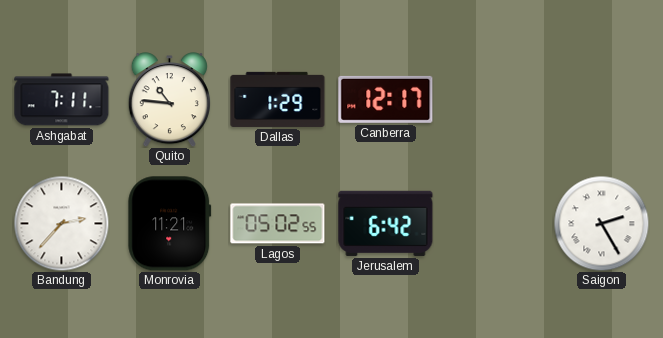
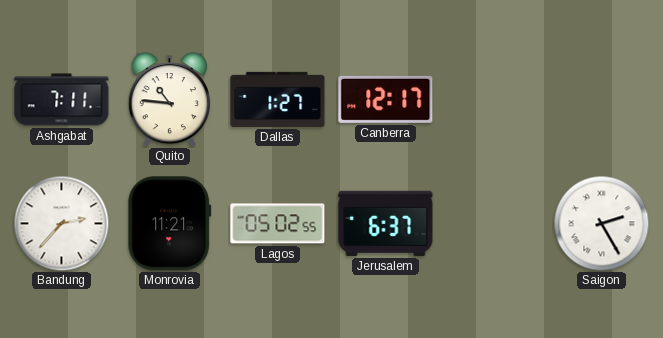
Dallas: 1:29 -> 1:27 (278, 99)
Jerusalem: 6:42 -> 6:37 (386, 223)
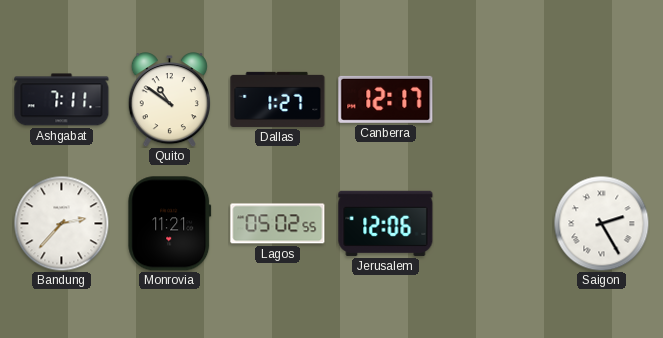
Quito: 10:46 -> 10:51 (169, 100)
Jerusalem: 6:37 -> 12:06 (386, 223)
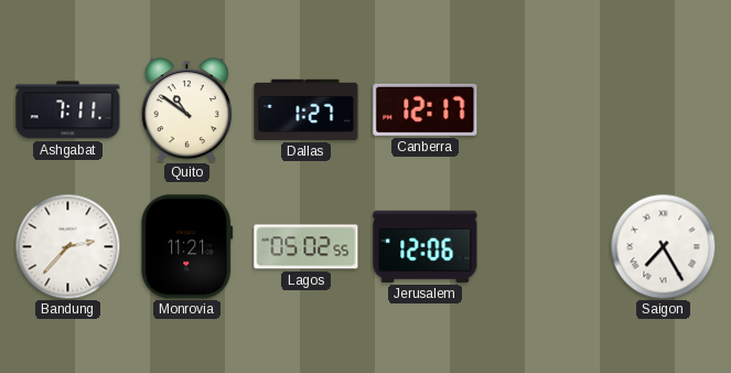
Saigon: 2:25 -> 7:25 (663, 246)
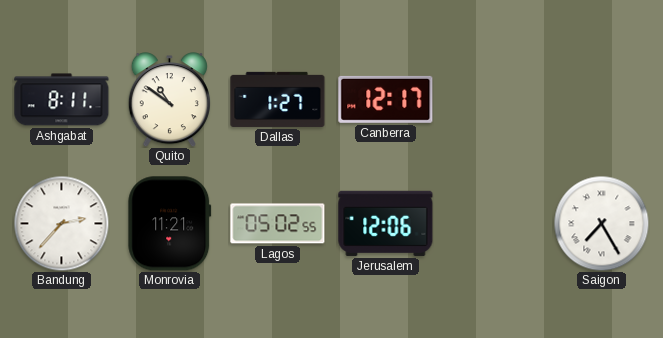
Ashgabat: 7:11 -> 8:11 (62, 100)
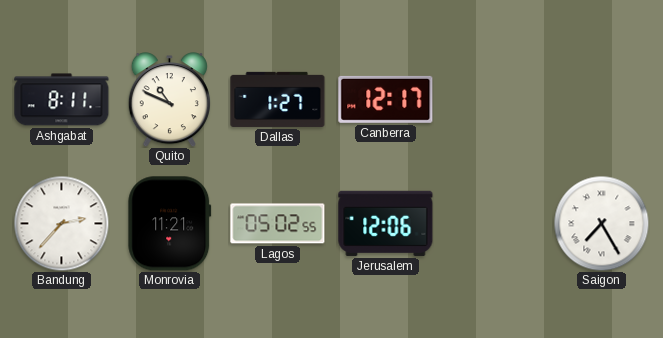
Quito: 10:51 -> 10:49 (169, 100)
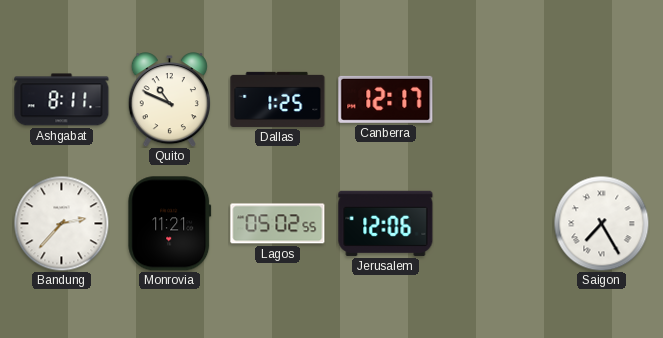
Dallas: 1:27 -> 1:25 (278, 99)
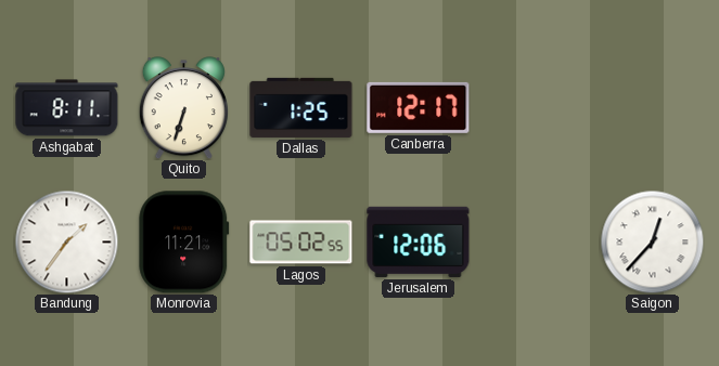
Quito: 10:49 -> 6:33 (183, 108)
Bandung: 2:37 -> 1:36 (66, 241)
Saigon: 7:25 -> 12:37 (652, 241)
